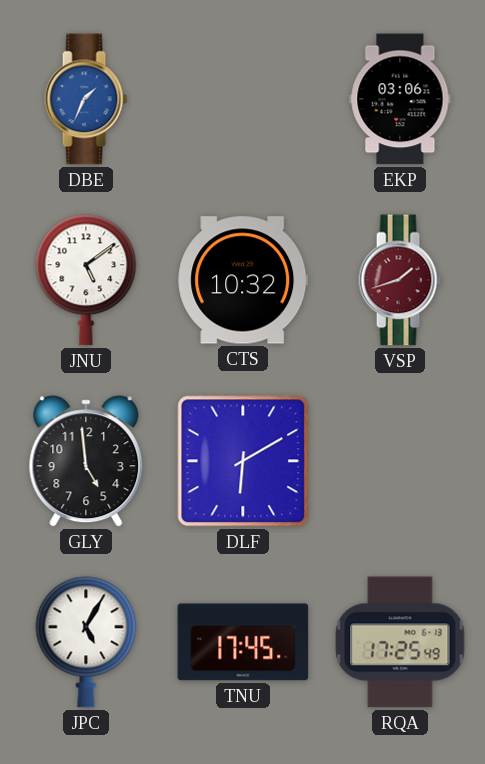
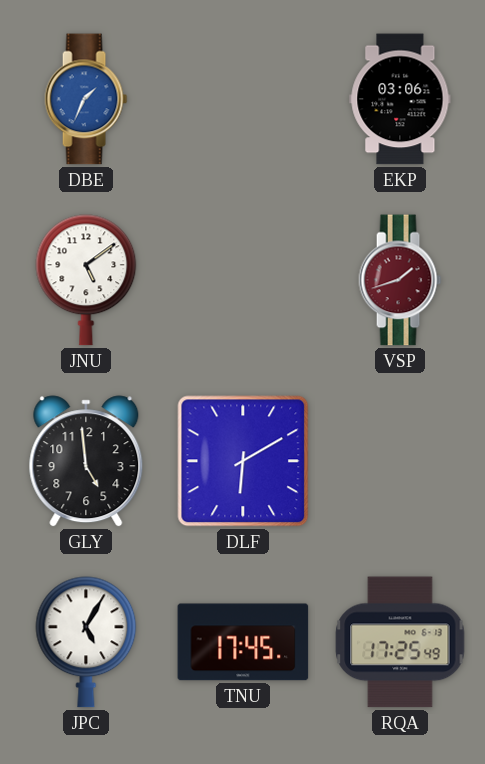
CTS: 10:32 -> none (243, 280)
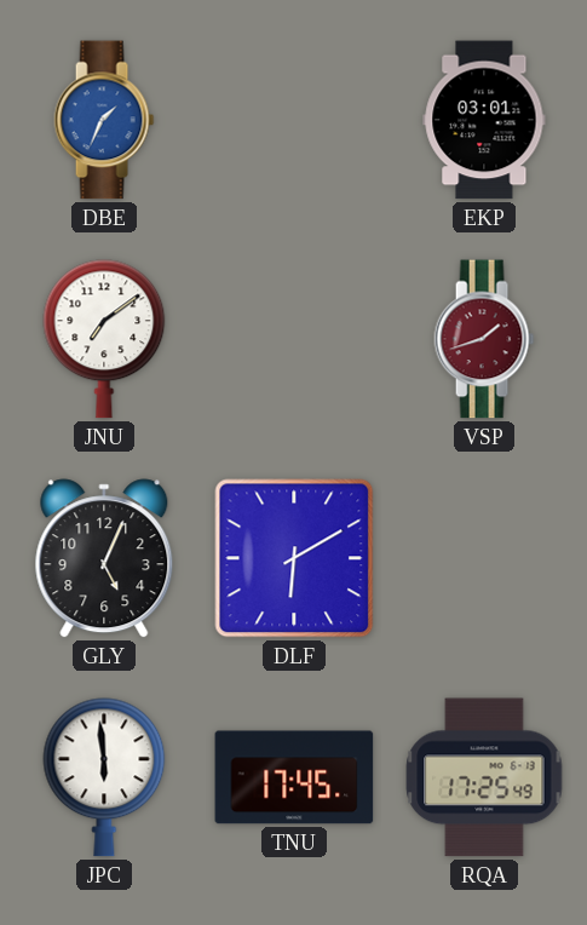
EKP: 03:06 -> 03:01 (484, 120)
JNU: 5:09 -> 7:09 (104, 339)
GLY: 4:59 -> 5:04 (104, 558)
JPC: 5:05 -> 5:59 (104, 777)
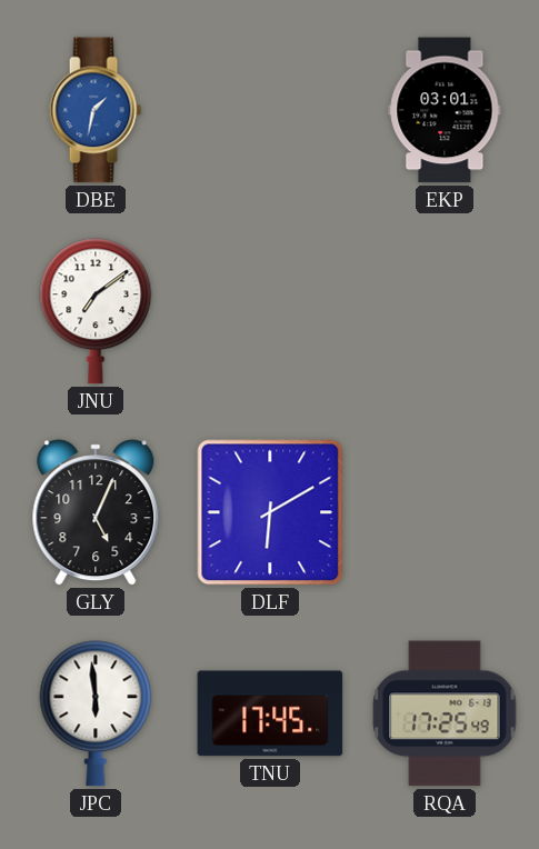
DBE: 1:34 -> 1:32 (96, 110)
VSP: 1:42 -> none (484, 339)
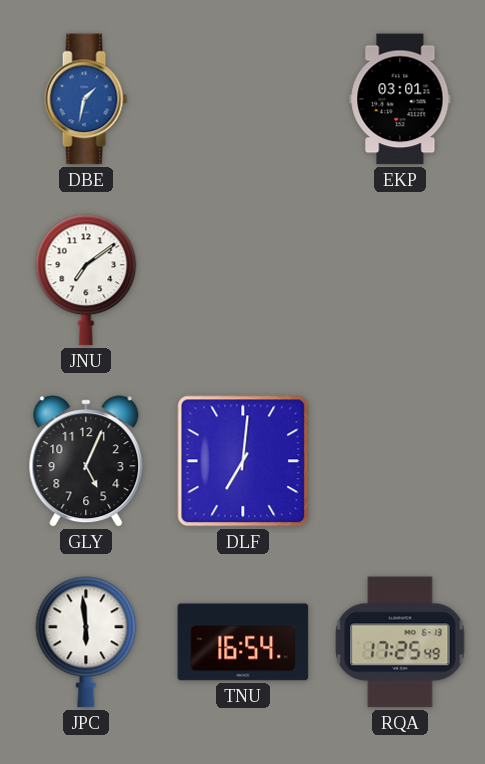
DLF: 6:10 -> 7:01 (243, 461)
TNU: 17:45 -> 16:54 (243, 642)
